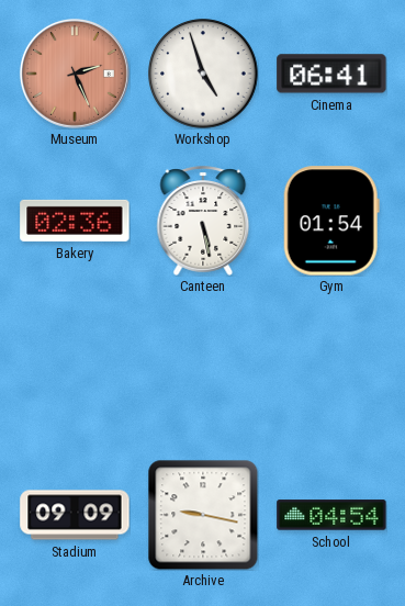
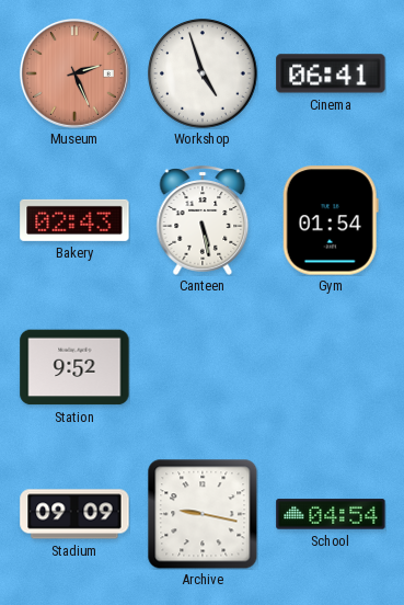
Bakery: 02:36 -> 02:43 (74, 220)
Station: none -> 9:52 (74, 367)
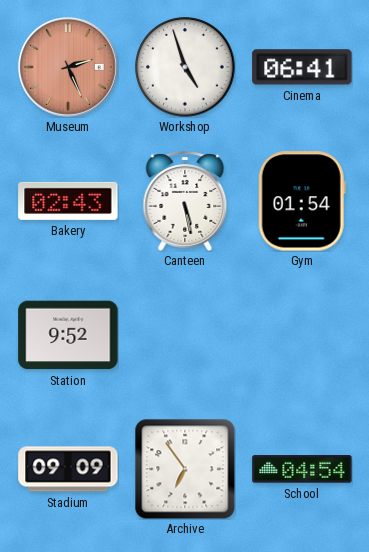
Archive: 9:17 -> 6:54 (185, 469)
